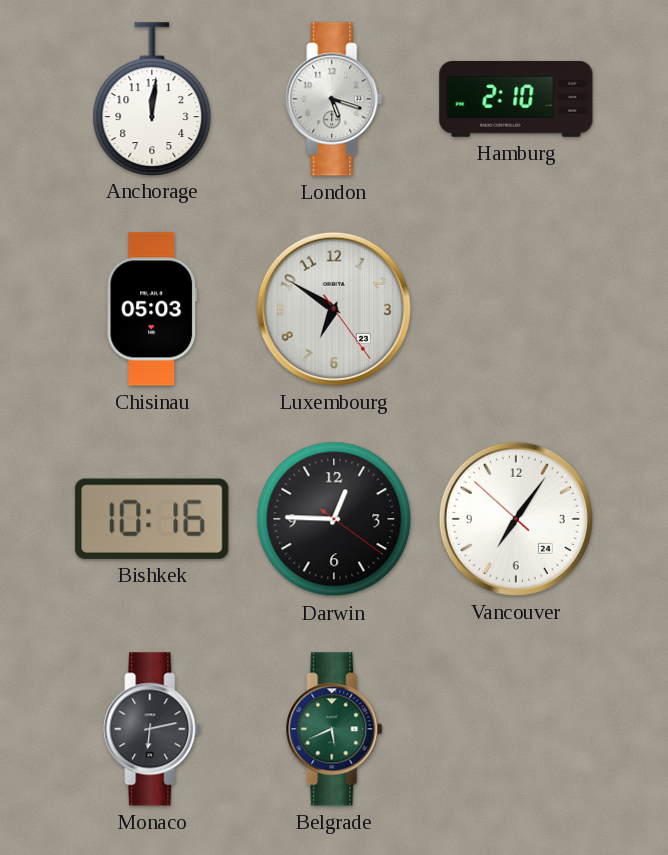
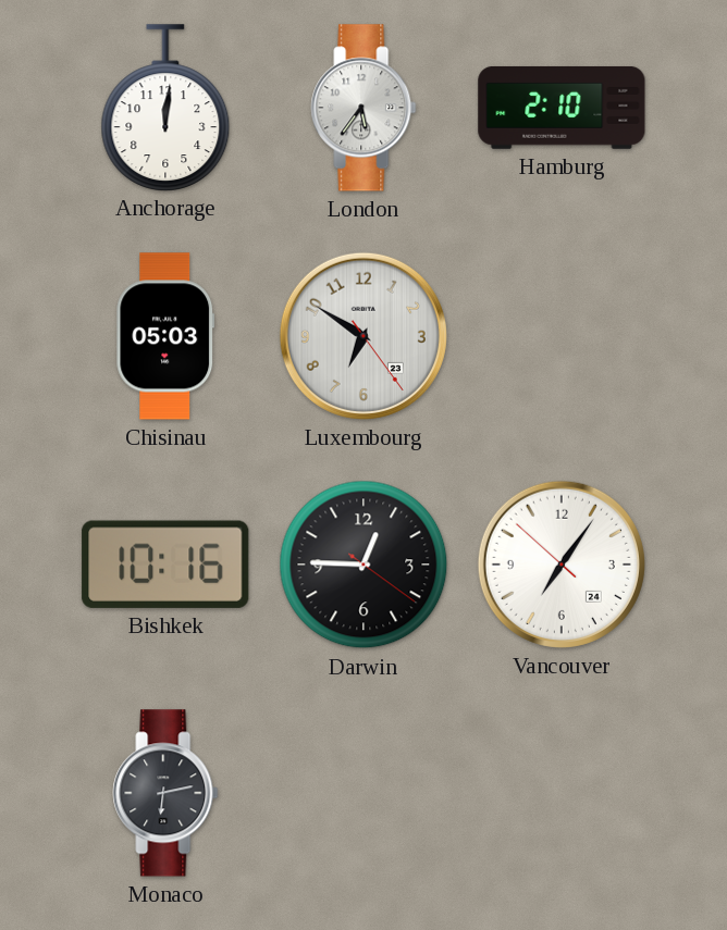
London: 5:18 -> 5:36 (363, 108)
Belgrade: 5:41 -> none (334, 729)
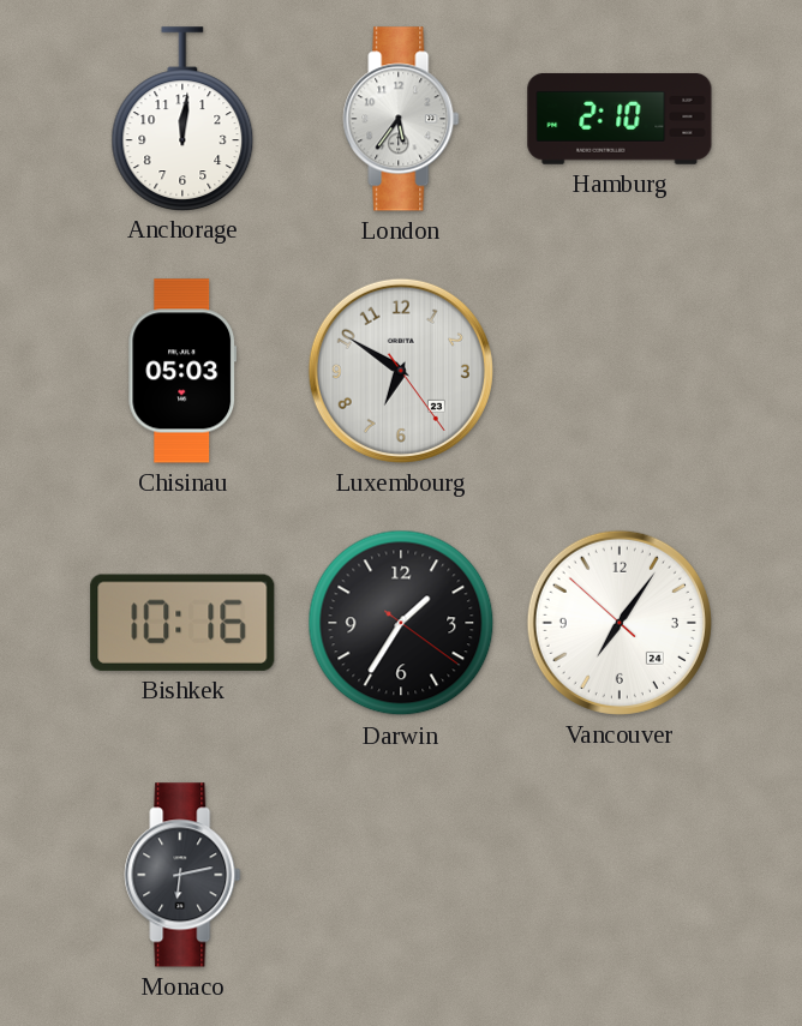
Darwin: 12:45 -> 1:35 (401, 623)
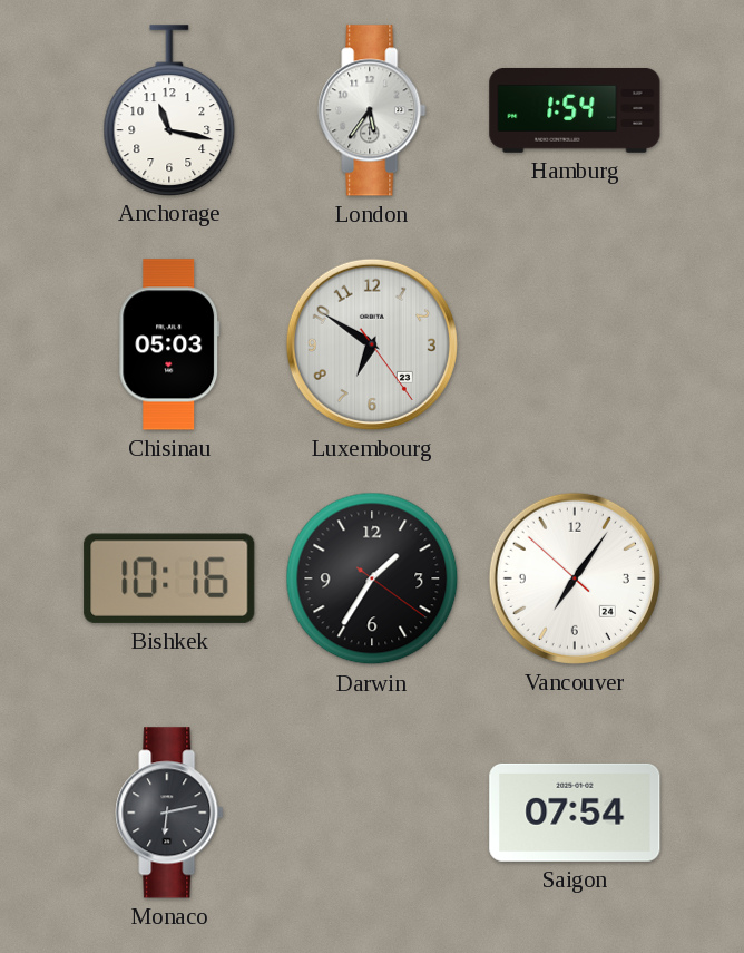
Anchorage: 12:01 -> 11:17 (169, 110)
Hamburg: 2:10 -> 1:54 (575, 110)
Saigon: none -> 07:54 (575, 813)
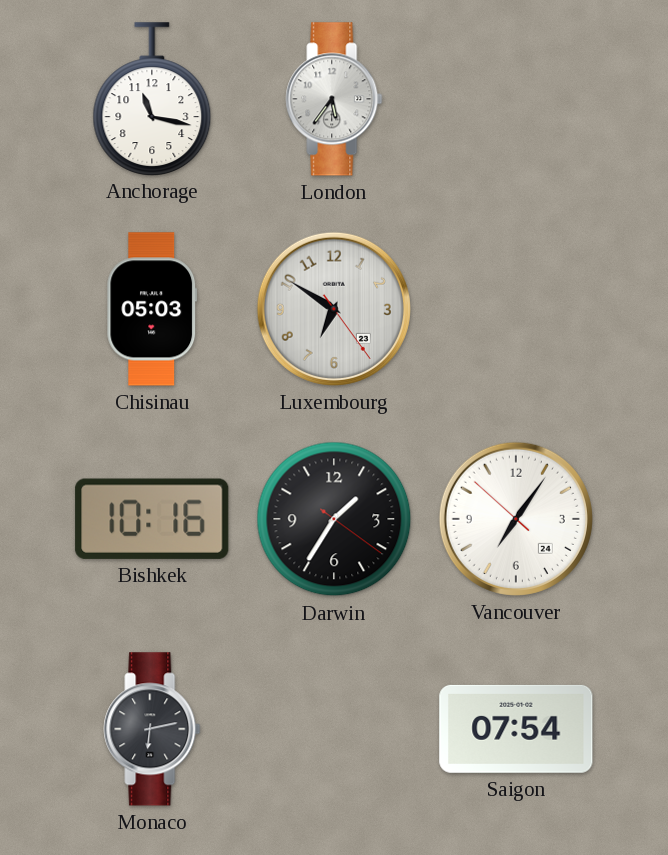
Hamburg: 1:54 -> none (575, 110)
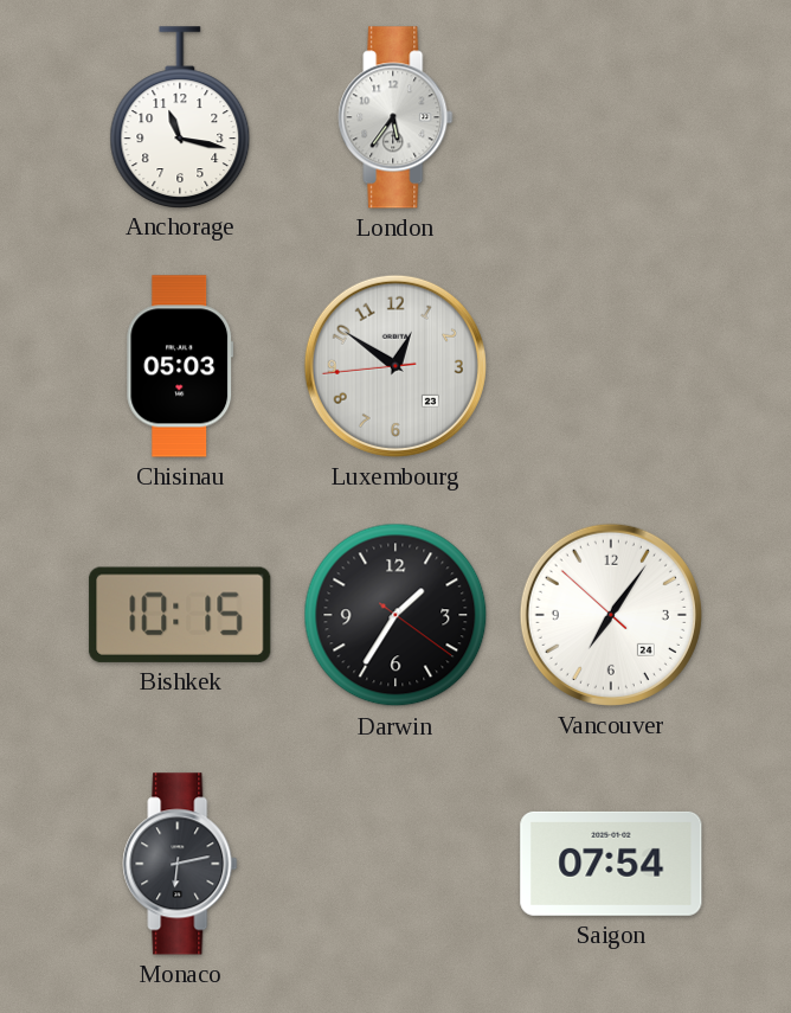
Luxembourg: 6:50 -> 12:50 (395, 366)
Bishkek: 10:16 -> 10:15 (180, 615)
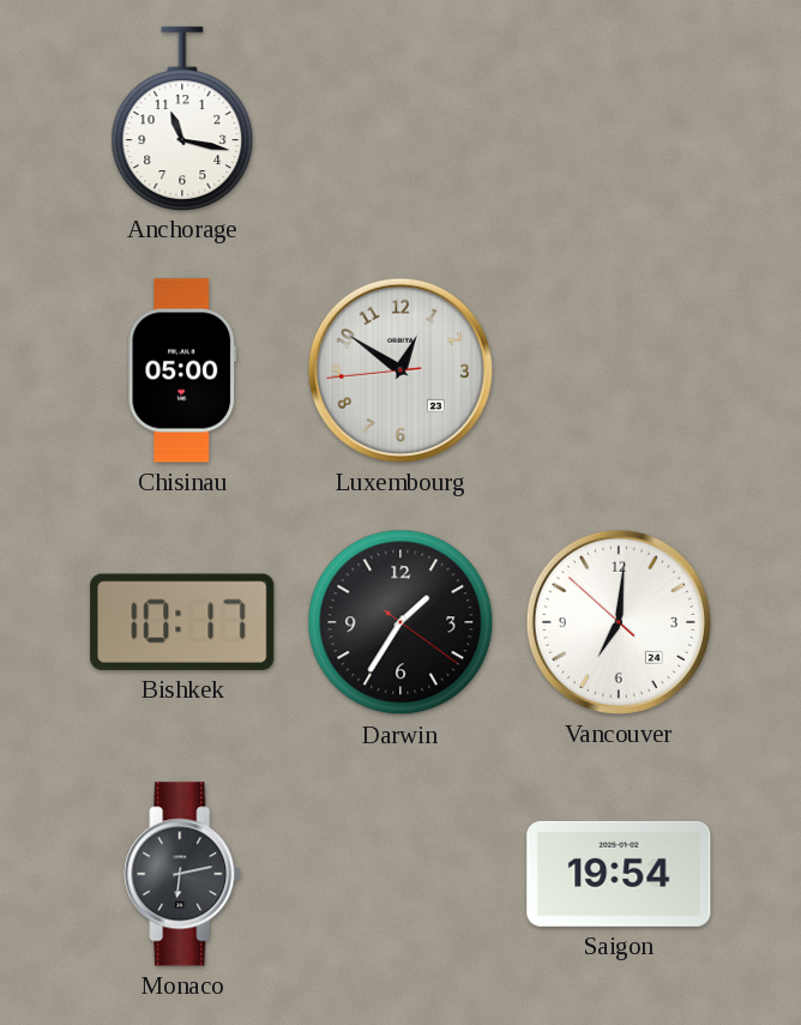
London: 5:36 -> none (395, 117)
Chisinau: 05:03 -> 05:00 (182, 370)
Bishkek: 10:15 -> 10:17 (182, 622)
Vancouver: 7:05 -> 7:00 (619, 622)
Saigon: 07:54 -> 19:54 (619, 874)
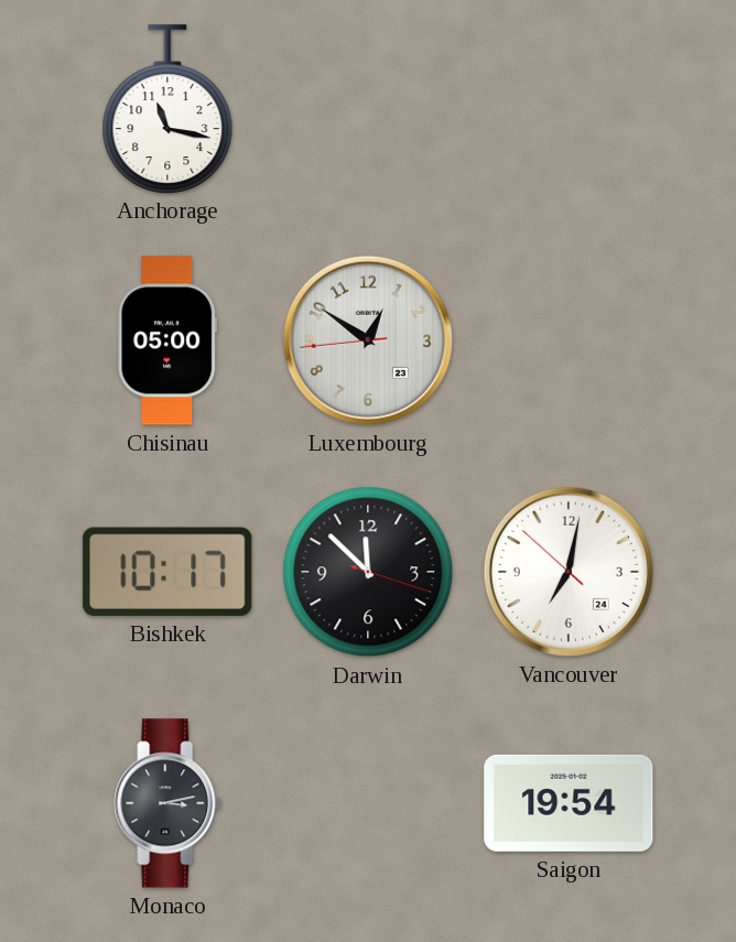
Darwin: 1:35 -> 11:52 (368, 572)
Vancouver: 7:00 -> 7:01 (569, 572)
Monaco: 6:13 -> 3:13 (167, 803)
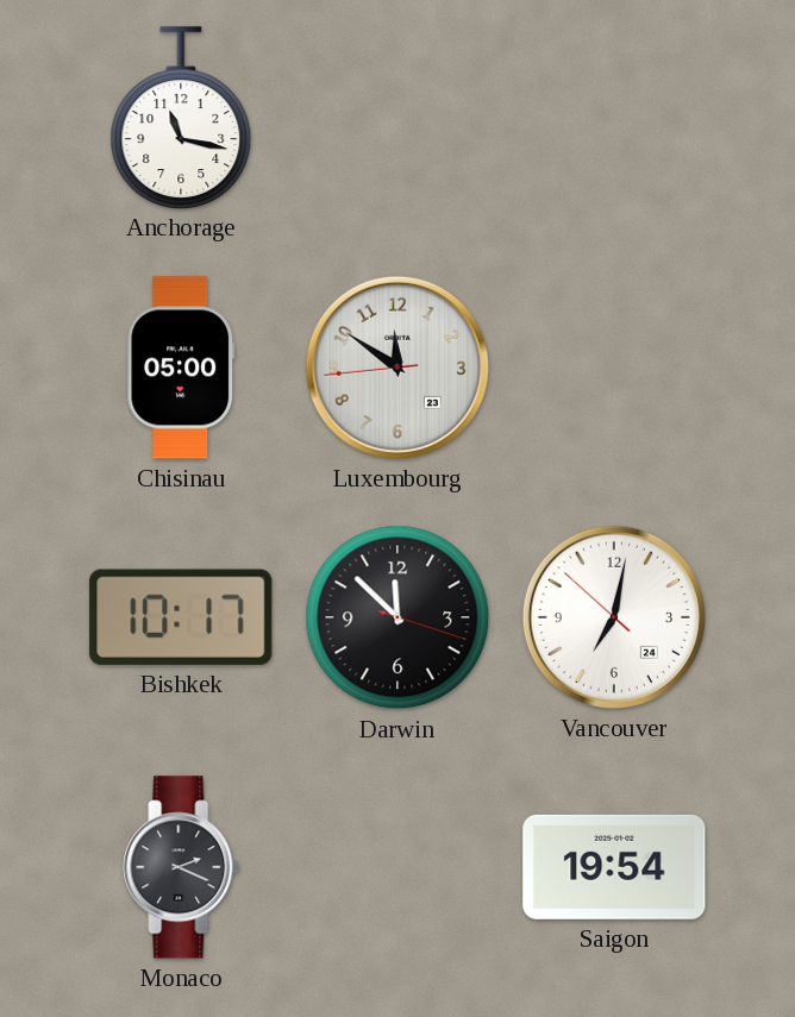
Luxembourg: 12:50 -> 11:50 (397, 368)
Monaco: 3:13 -> 2:19 (181, 867)
